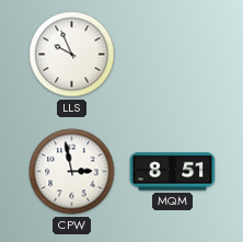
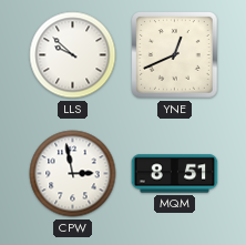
LLS: 9:56 -> 9:52 (73, 55)
YNE: none -> 12:41 (175, 55)
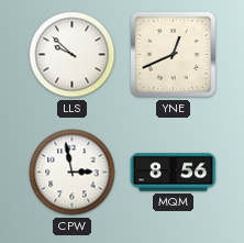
MQM: 8:51 -> 8:56 (174, 173)
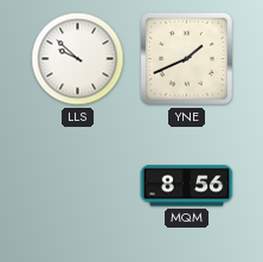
YNE: 12:41 -> 1:41 (187, 59)
CPW: 2:58 -> none (73, 173)
